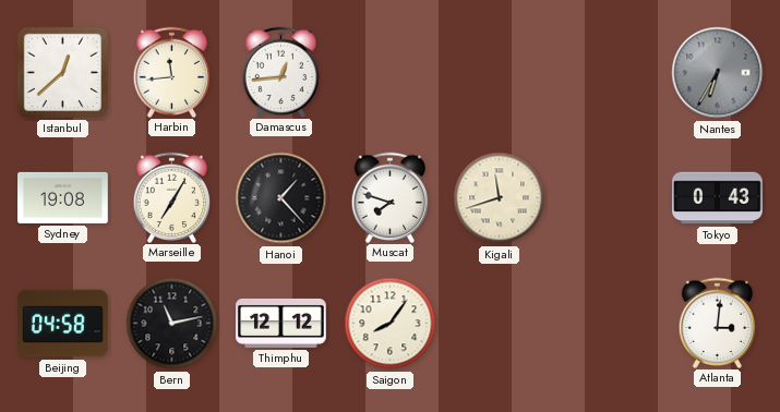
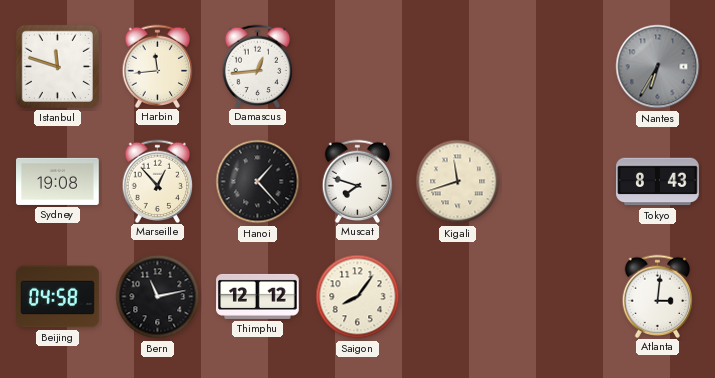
Istanbul: 12:38 -> 11:48 (57, 66)
Marseille: 7:05 -> 12:53 (158, 181)
Tokyo: 0:43 -> 8:43 (658, 182)
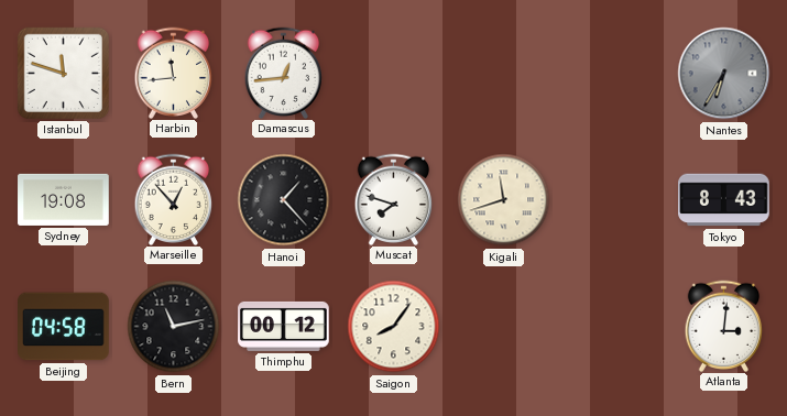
Thimphu: 12:12 -> 00:12 (284, 326)
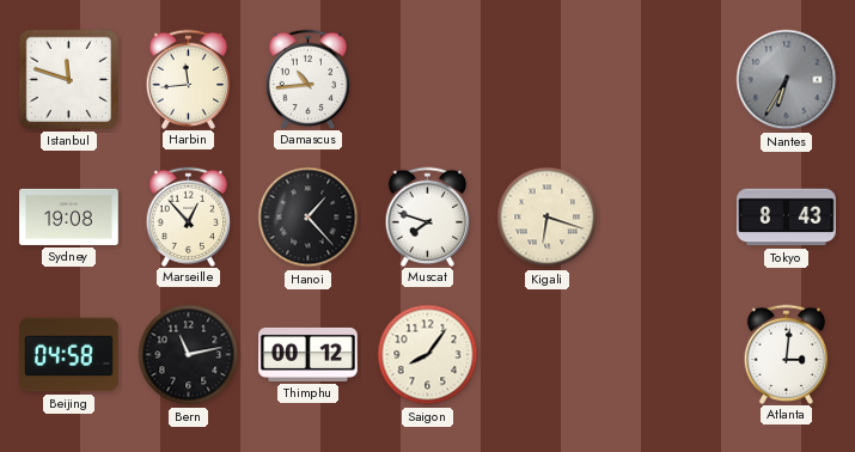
Damascus: 12:44 -> 10:44 (309, 79)
Kigali: 11:42 -> 6:18 (548, 218)
